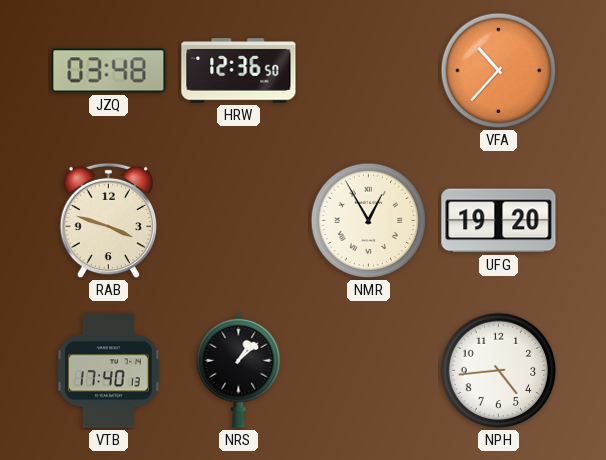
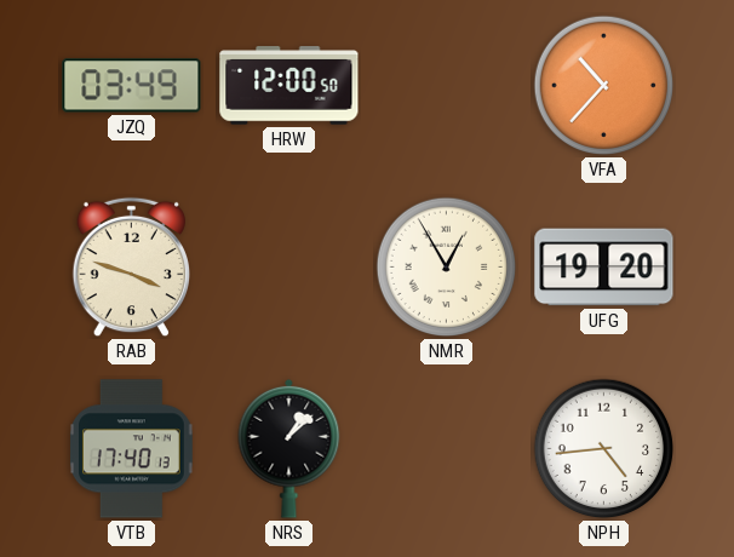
JZQ: 03:48 -> 03:49 (132, 86)
HRW: 12:36 -> 12:00 (289, 86)
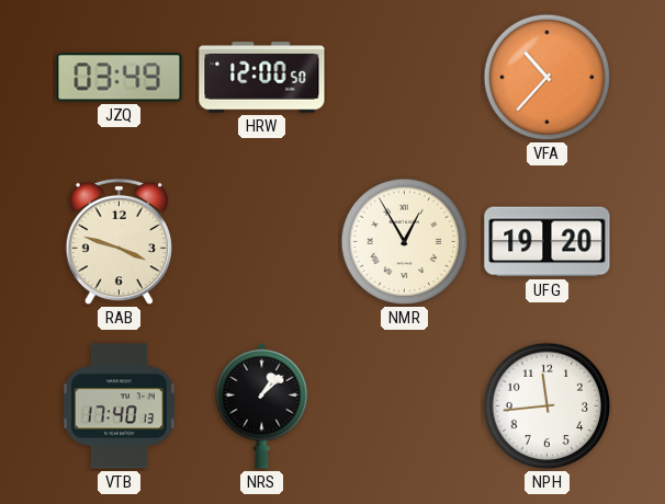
NPH: 4:44 -> 11:44 (548, 406)
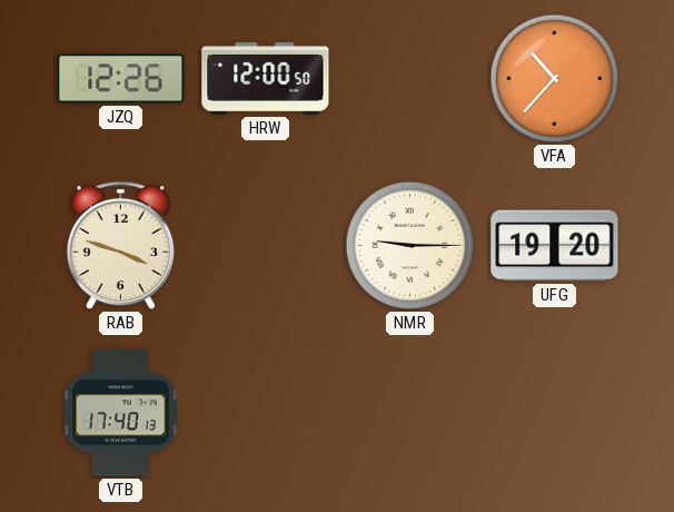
JZQ: 03:49 -> 12:26 (121, 79)
NMR: 12:55 -> 9:15 (410, 246)
NRS: 1:08 -> none (262, 405)
NPH: 11:44 -> none (548, 406)
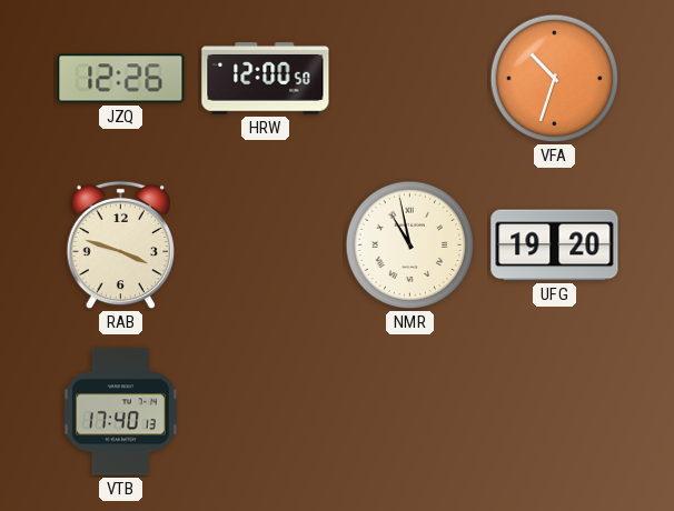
VFA: 10:37 -> 10:33 (555, 79)
NMR: 9:15 -> 10:58 (410, 246)
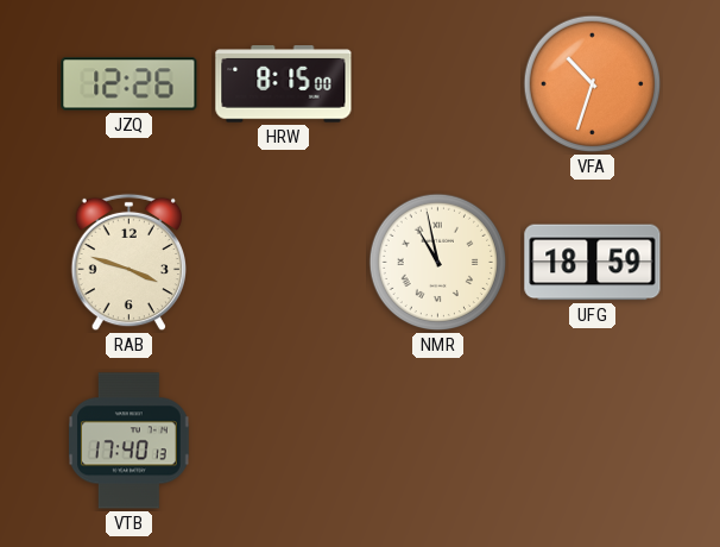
HRW: 12:00 -> 8:15 (284, 84)
UFG: 19:20 -> 18:59 (593, 263)
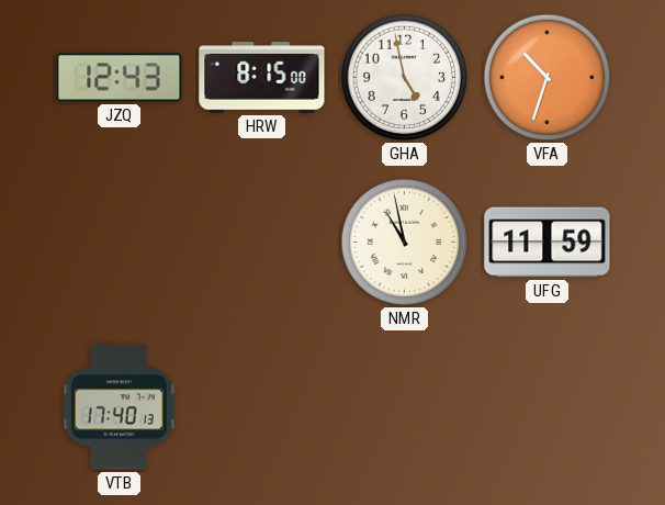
JZQ: 12:26 -> 12:43 (120, 78)
GHA: none -> 4:58 (405, 78)
RAB: 3:48 -> none (130, 263)
UFG: 18:59 -> 11:59 (548, 243)
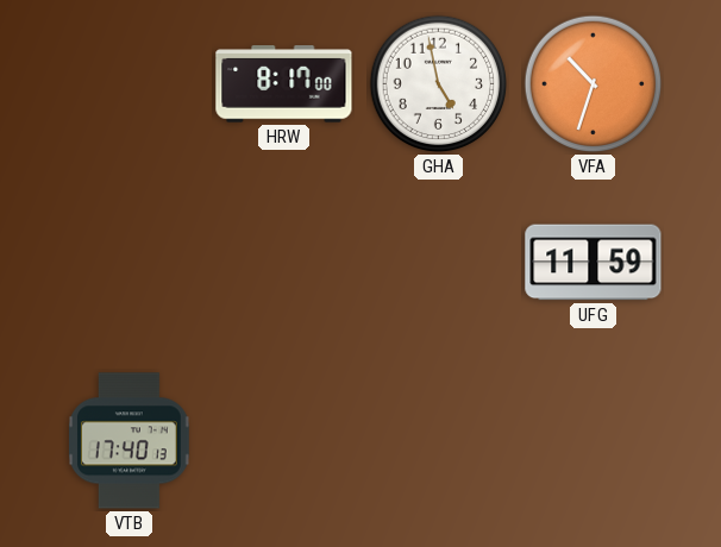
JZQ: 12:43 -> none (120, 78)
HRW: 8:15 -> 8:17 (284, 84)
NMR: 10:58 -> none (405, 243)
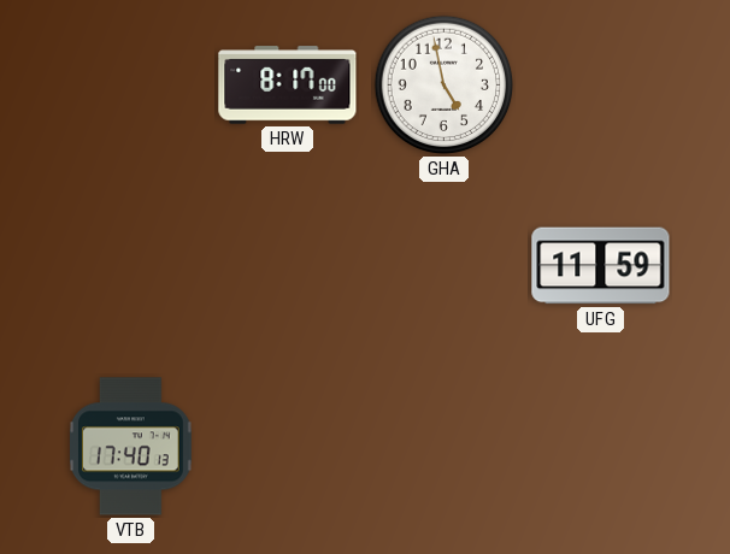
VFA: 10:33 -> none (594, 84)
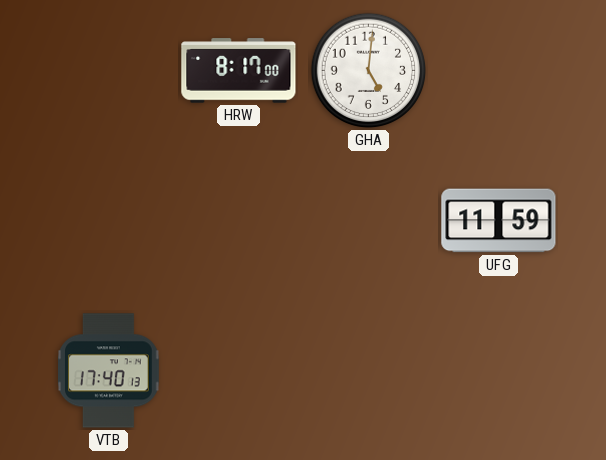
GHA: 4:58 -> 5:01 (369, 71)
